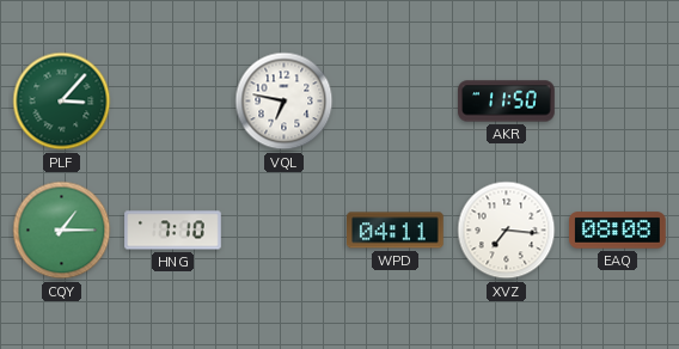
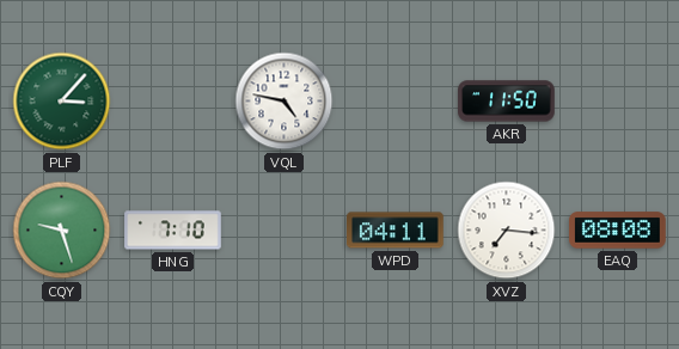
VQL: 6:47 -> 4:47 (285, 102)
CQY: 1:15 -> 9:27 (62, 231)
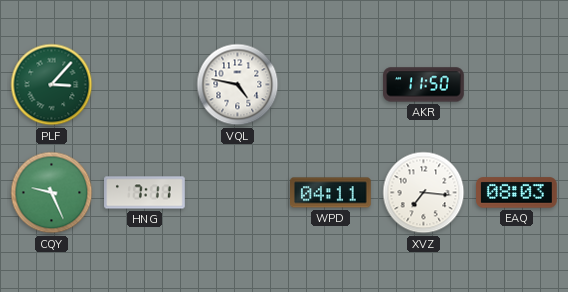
CQY: 9:27 -> 9:26 (52, 193)
HNG: 7:10 -> 7:11 (145, 193)
EAQ: 08:08 -> 08:03 (517, 193)
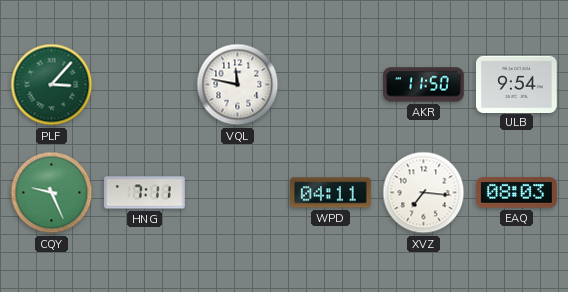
VQL: 4:47 -> 11:47 (238, 85)
ULB: none -> 9:54 (517, 84)
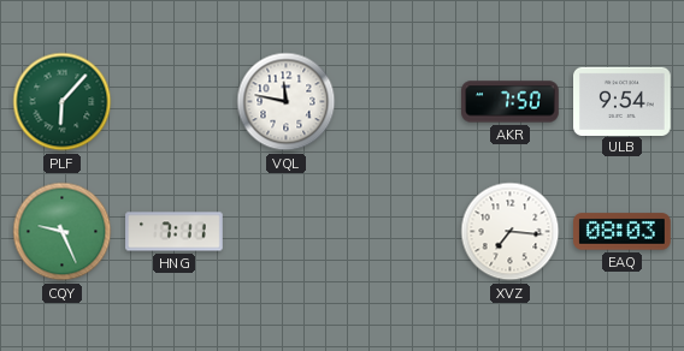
PLF: 3:07 -> 6:07 (63, 102)
AKR: 11:50 -> 7:50 (511, 102)
WPD: 04:11 -> none (331, 193)
